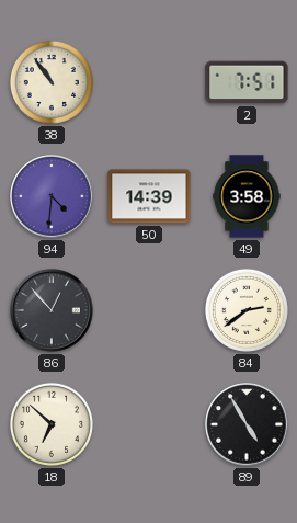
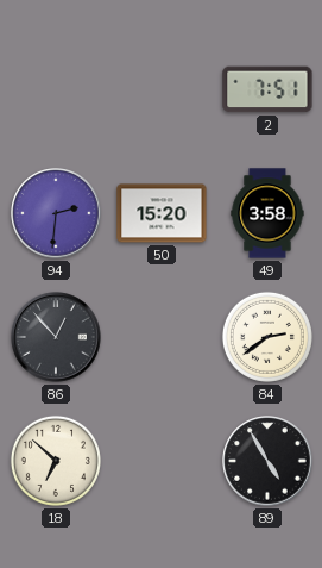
38: 10:54 -> none (52, 82)
94: 4:31 -> 2:31 (56, 213)
50: 14:39 -> 15:20 (162, 213)
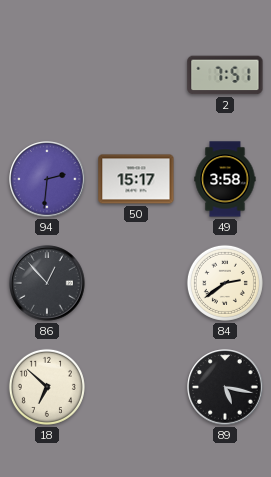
50: 15:20 -> 15:17 (136, 179)
89: 4:55 -> 5:17 (225, 387)
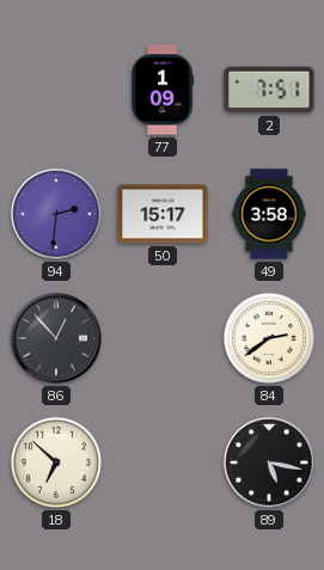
77: none -> 1:09 (163, 90)
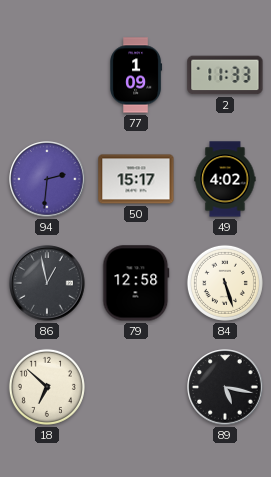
2: 7:51 -> 11:33 (225, 75)
49: 3:58 -> 4:02 (225, 179)
86: 12:53 -> 12:58 (47, 283)
79: none -> 12:58 (136, 283)
84: 2:39 -> 5:27 (225, 283)
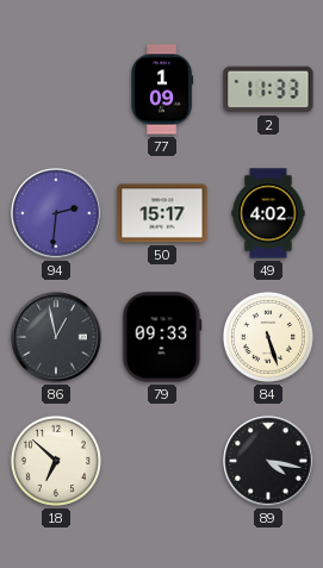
79: 12:58 -> 09:33 (162, 337)
89: 5:17 -> 4:17 (268, 461)
